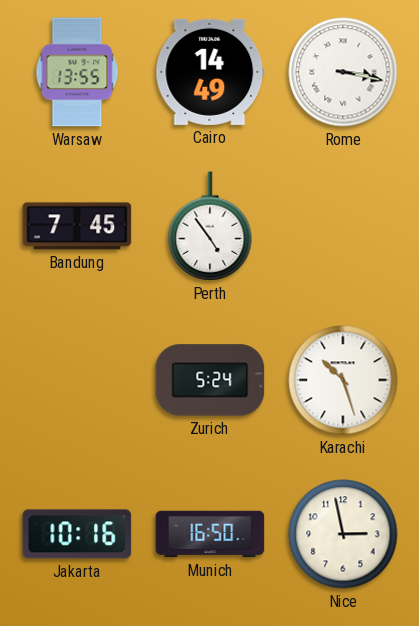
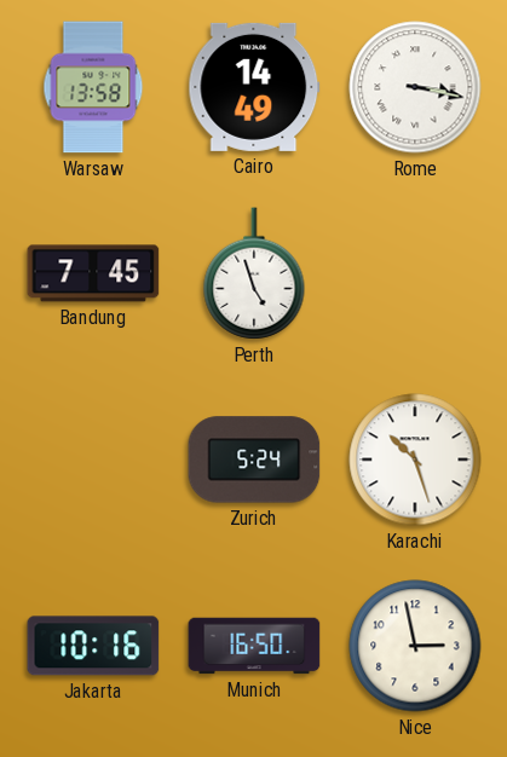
Warsaw: 13:55 -> 13:58 (93, 87)
Perth: 4:54 -> 4:57 (254, 273)
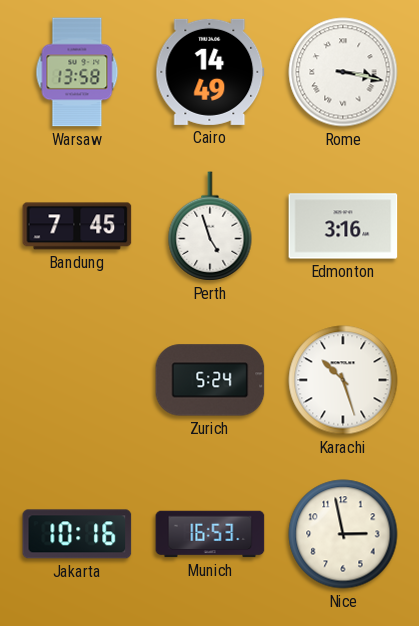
Edmonton: none -> 3:16 (343, 226)
Munich: 16:50 -> 16:53 (210, 534)
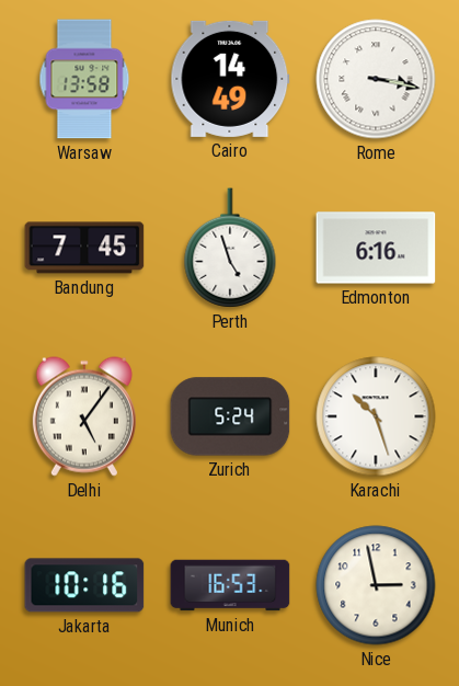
Edmonton: 3:16 -> 6:16 (376, 248)
Delhi: none -> 5:06 (84, 416)
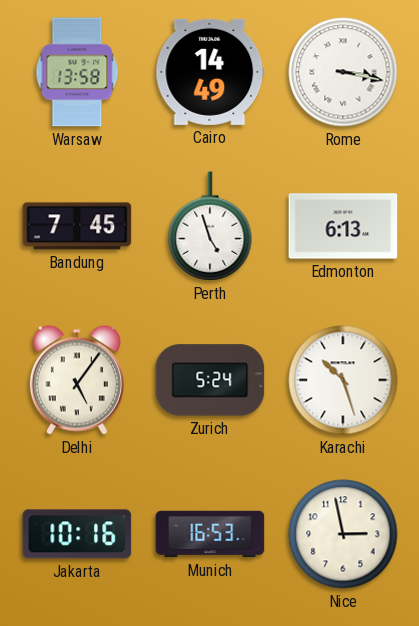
Edmonton: 6:16 -> 6:13 (343, 226)
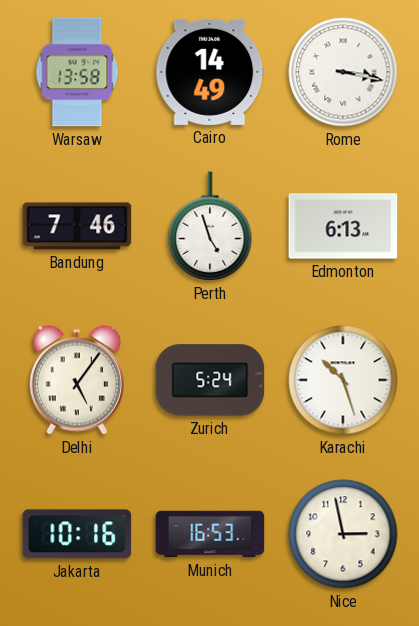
Bandung: 7:45 -> 7:46 (77, 226)
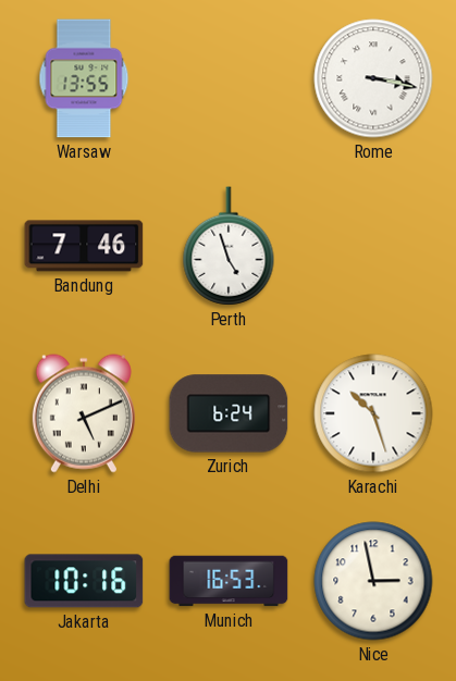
Warsaw: 13:58 -> 13:55 (84, 78)
Cairo: 14:49 -> none (210, 72)
Edmonton: 6:13 -> none (343, 226)
Delhi: 5:06 -> 5:11 (84, 413)
Zurich: 5:24 -> 6:24 (229, 413)
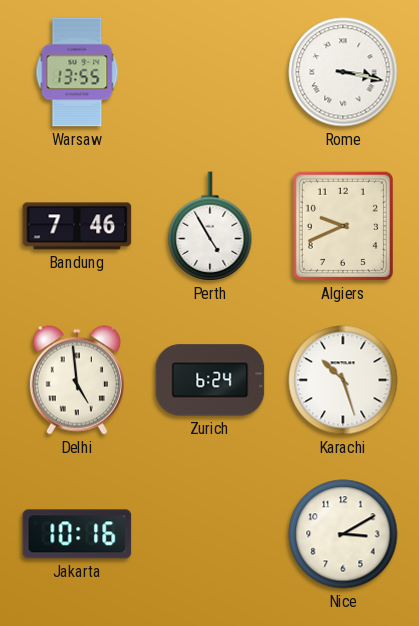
Perth: 4:57 -> 4:55 (210, 226)
Algiers: none -> 9:41 (343, 226)
Delhi: 5:11 -> 4:59 (77, 380)
Munich: 16:53 -> none (229, 581)
Nice: 2:58 -> 3:10 (343, 534)
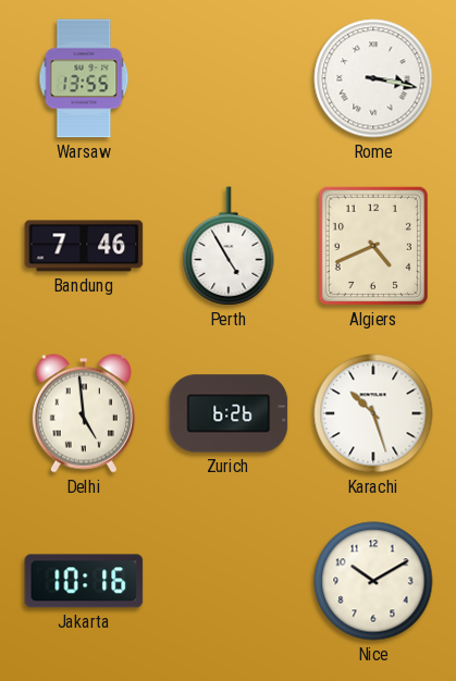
Algiers: 9:41 -> 4:41 (373, 246)
Zurich: 6:24 -> 6:26 (229, 413)
Nice: 3:10 -> 10:10 (373, 581)
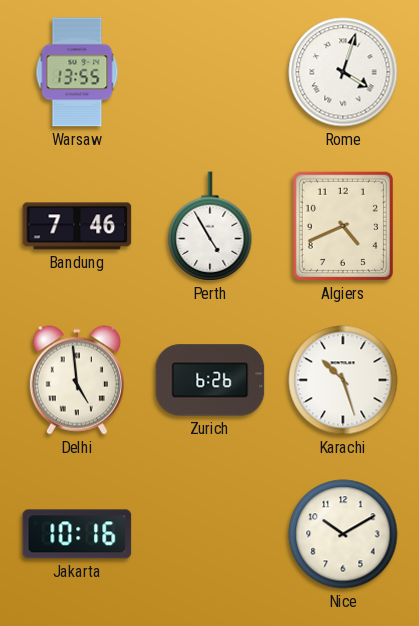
Rome: 3:17 -> 4:03 (343, 72)
